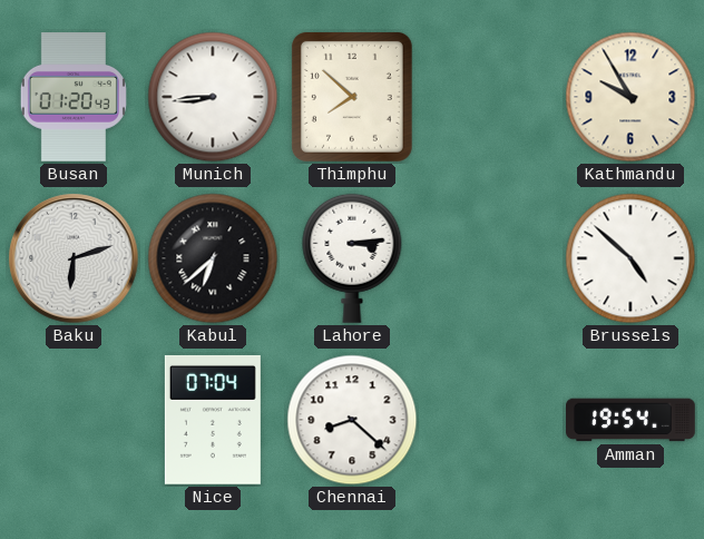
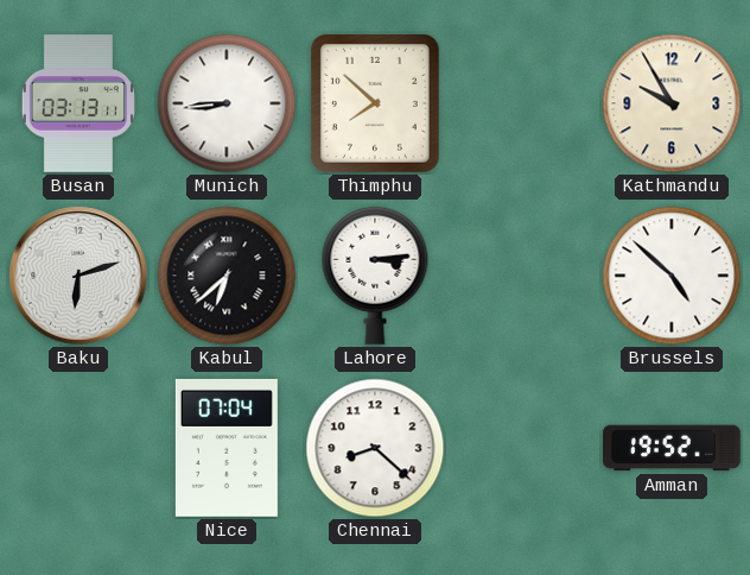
Busan: 01:20 -> 03:13 (78, 105)
Amman: 19:54 -> 19:52 (672, 448)
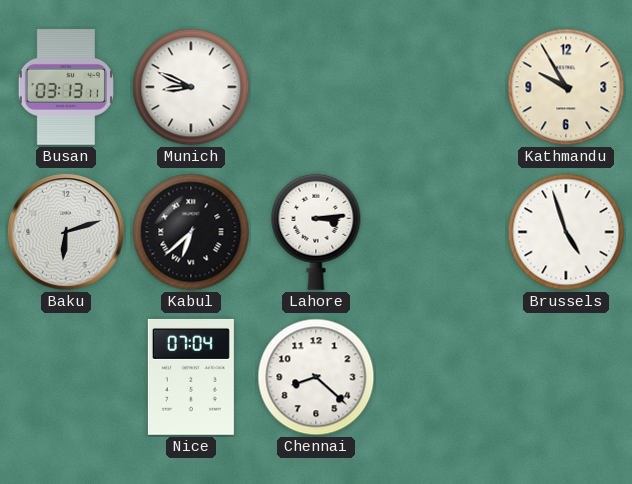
Munich: 8:44 -> 8:49 (191, 87)
Thimphu: 7:52 -> none (375, 103)
Brussels: 4:52 -> 4:57 (566, 232)
Amman: 19:52 -> none (672, 448)
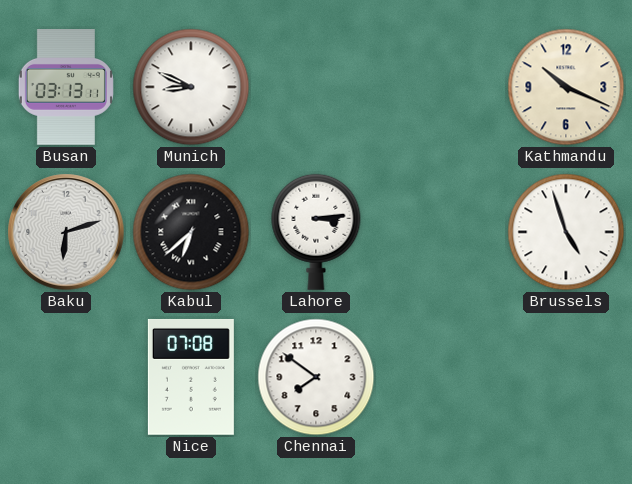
Kathmandu: 9:55 -> 10:19 (566, 87)
Nice: 07:04 -> 07:08 (191, 377)
Chennai: 8:22 -> 7:51 (316, 377)
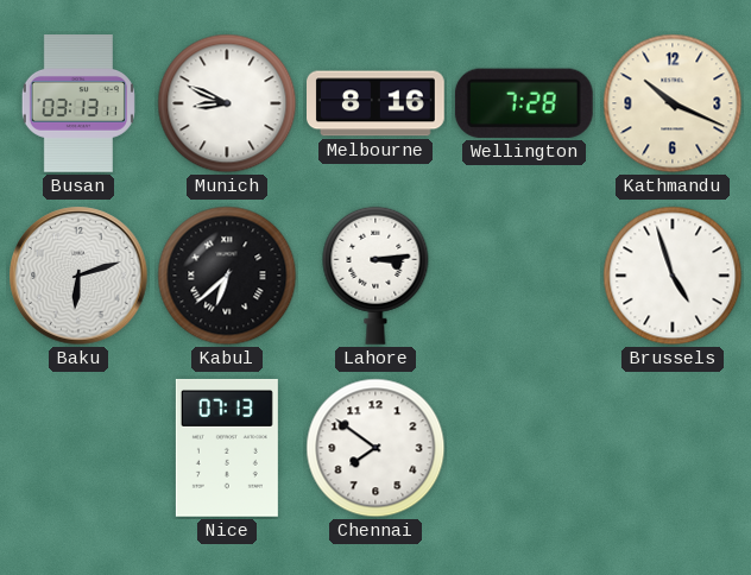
Melbourne: none -> 8:16 (377, 103)
Wellington: none -> 7:28 (524, 103)
Nice: 07:08 -> 07:13 (227, 448)
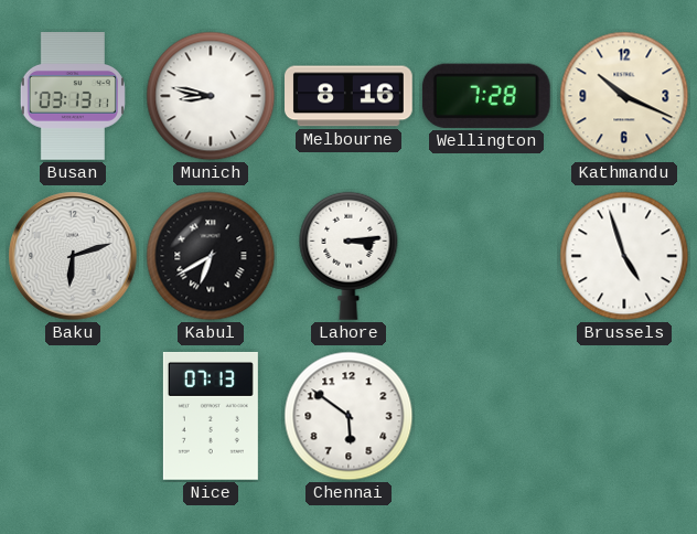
Munich: 8:49 -> 8:47 (211, 96)
Kabul: 6:38 -> 6:40 (211, 256)
Chennai: 7:51 -> 5:51 (349, 416)
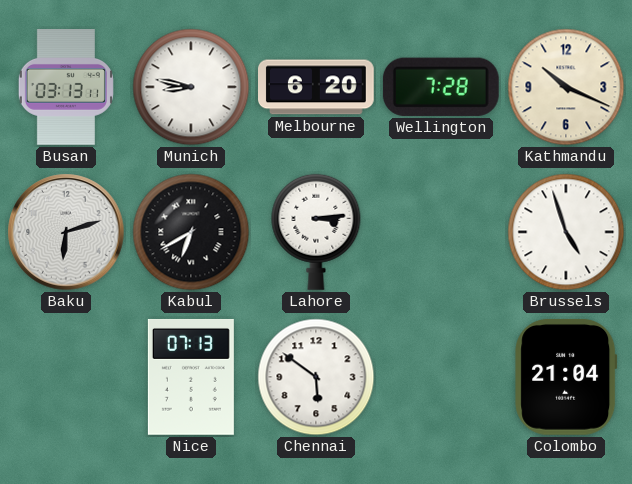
Melbourne: 8:16 -> 6:20 (317, 87)
Colombo: none -> 21:04 (566, 377)
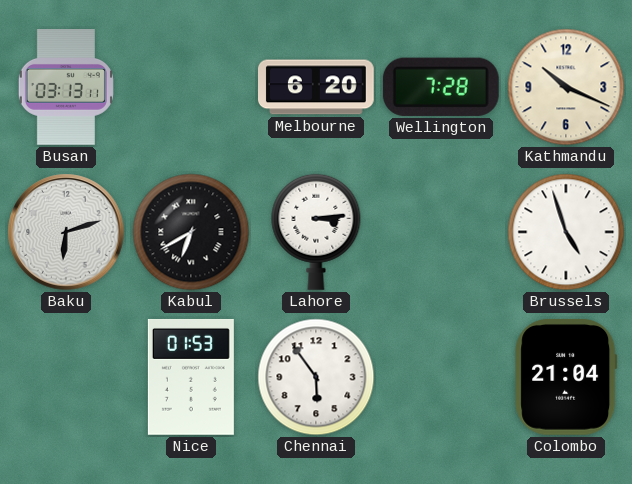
Munich: 8:47 -> none (191, 87)
Nice: 07:13 -> 01:53 (191, 377)
Chennai: 5:51 -> 5:54 (316, 377)
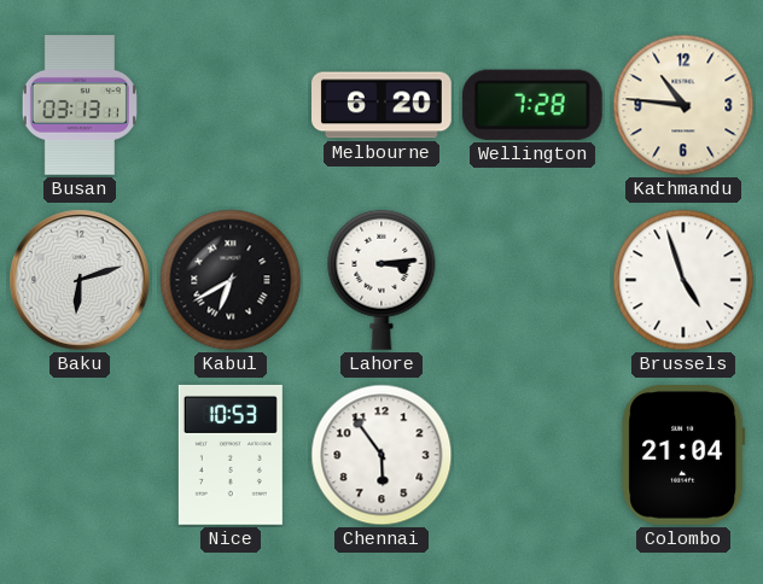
Kathmandu: 10:19 -> 10:46 (683, 105)
Nice: 01:53 -> 10:53 (231, 455)
